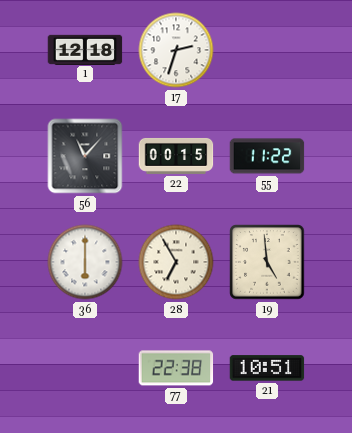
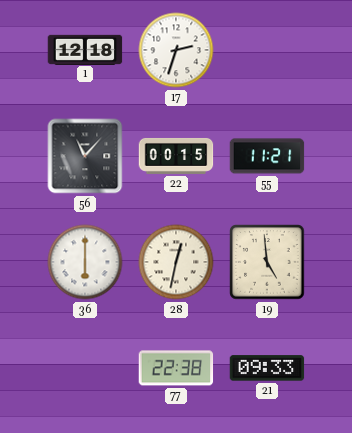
55: 11:22 -> 11:21 (267, 156)
28: 6:55 -> 12:32 (176, 262)
21: 10:51 -> 09:33 (267, 368)
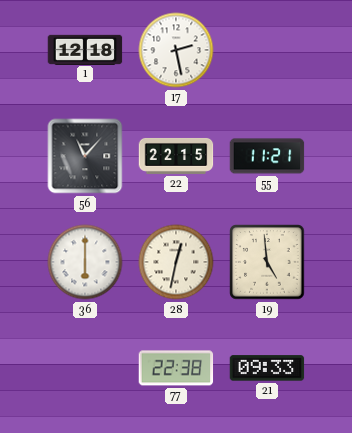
17: 2:33 -> 2:28 (176, 50)
22: 00:15 -> 22:15 (176, 156)
